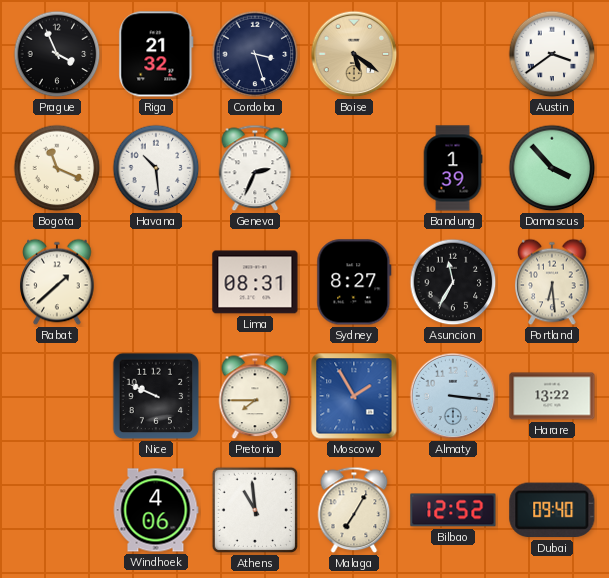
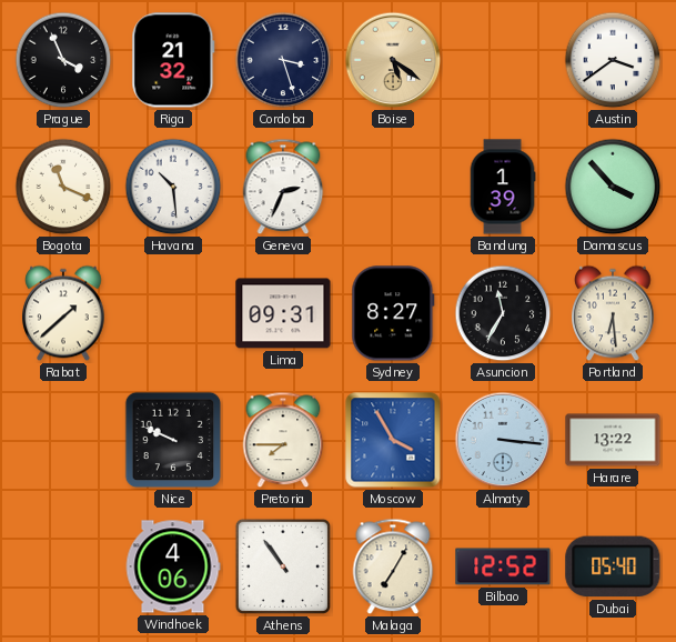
Lima: 08:31 -> 09:31 (283, 313)
Moscow: 1:55 -> 3:55 (393, 440)
Athens: 10:59 -> 10:54 (283, 566)
Dubai: 09:40 -> 05:40 (613, 566)
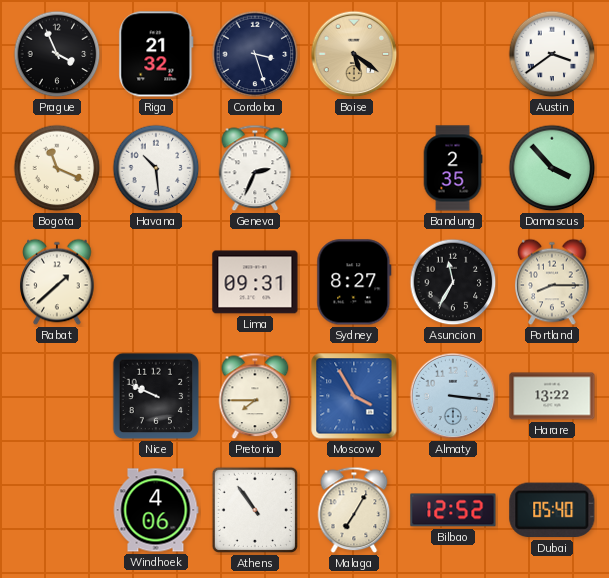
Bandung: 1:39 -> 2:35 (453, 168)
Portland: 6:29 -> 8:15 (552, 282)
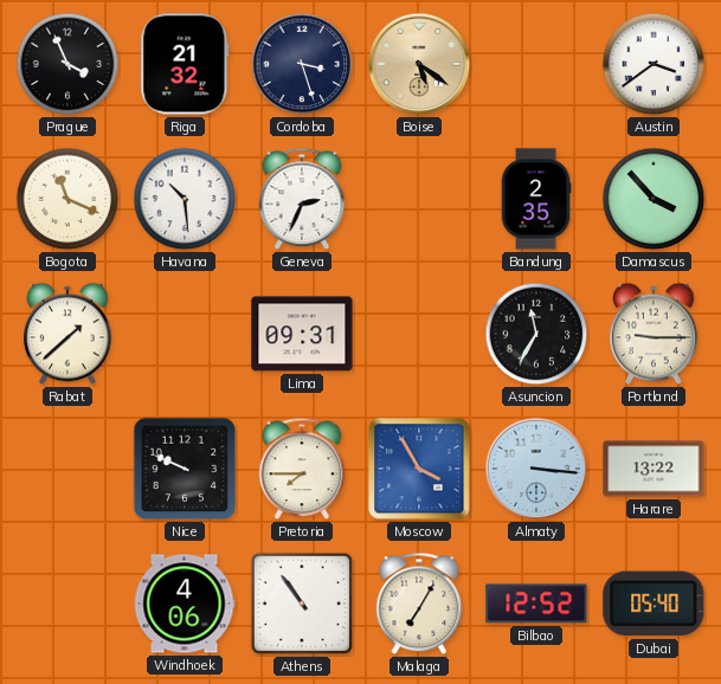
Sydney: 8:27 -> none (354, 282)
Portland: 8:15 -> 9:15 (654, 334)
